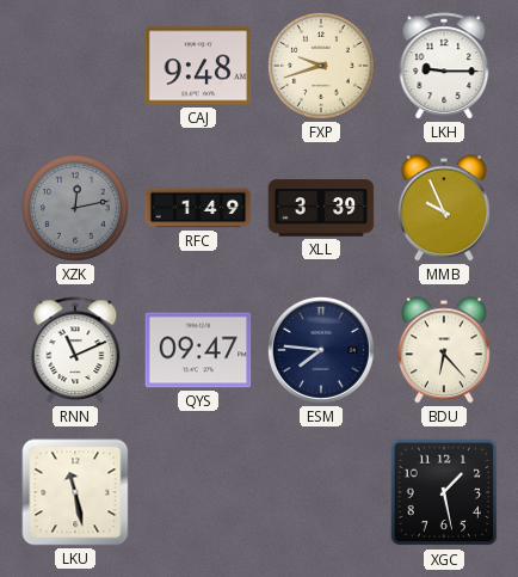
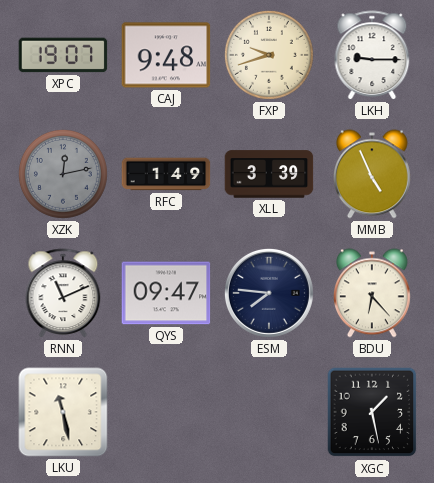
XPC: none -> 19:07 (63, 55)
MMB: 9:56 -> 4:56 (372, 174)
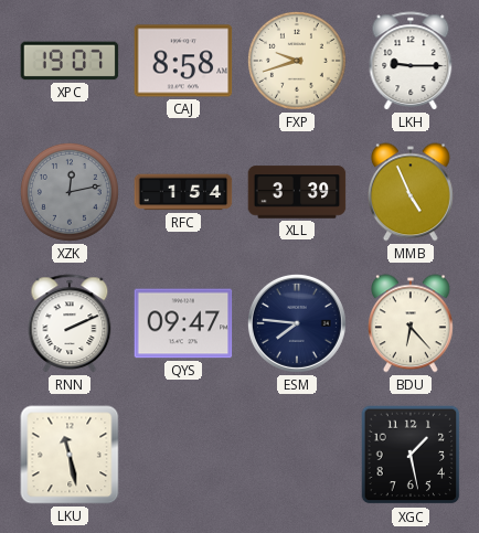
CAJ: 9:48 -> 8:58 (183, 61)
RFC: 1:49 -> 1:54 (183, 192)
RNN: 11:11 -> 2:11 (70, 323)
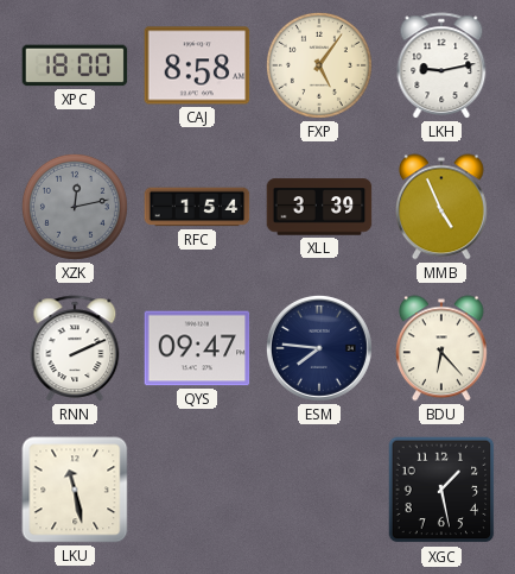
XPC: 19:07 -> 18:00 (75, 65)
FXP: 9:42 -> 5:06 (319, 65)
LKH: 9:15 -> 9:13 (441, 65)
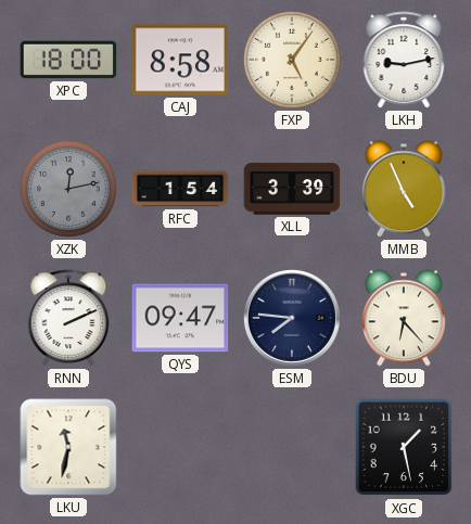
LKU: 11:28 -> 11:32 (68, 447)
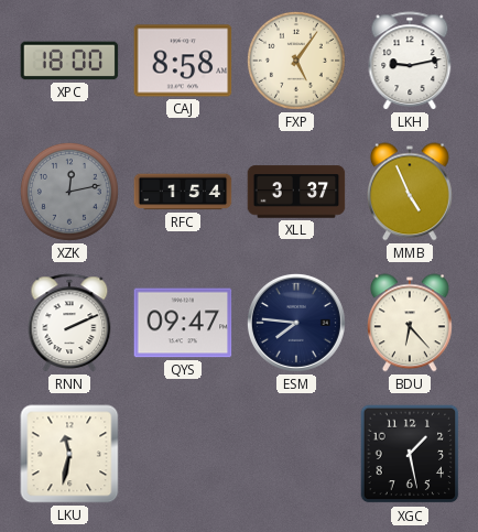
XLL: 3:39 -> 3:37 (296, 192)
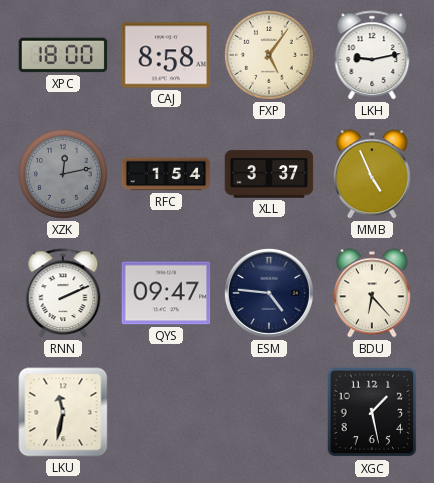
ESM: 7:46 -> 4:46 (269, 293)
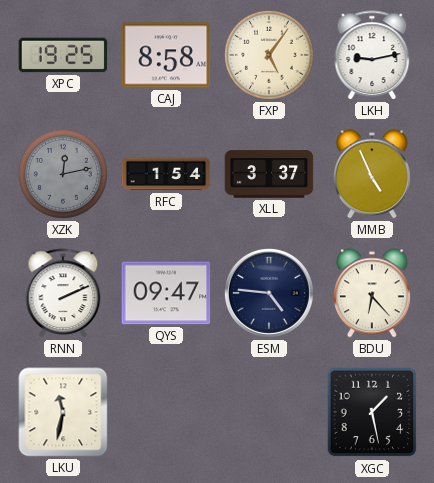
XPC: 18:00 -> 19:25 (63, 55)
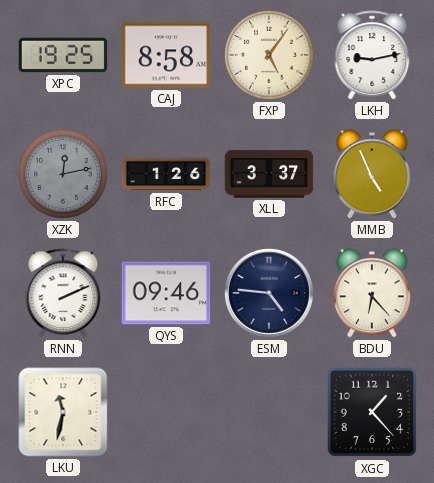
RFC: 1:54 -> 1:26 (166, 174)
QYS: 09:47 -> 09:46 (166, 293)
XGC: 1:28 -> 1:23 (372, 412)
